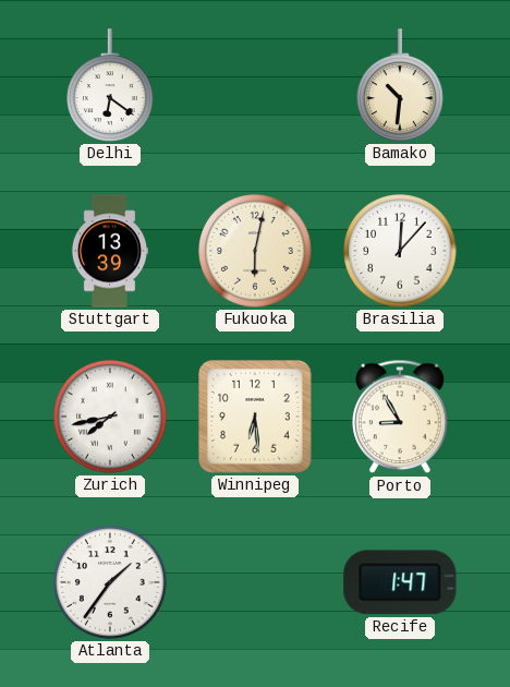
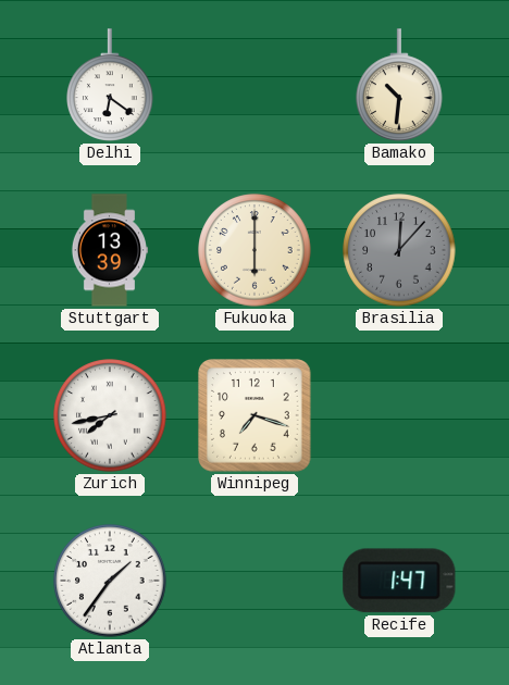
Fukuoka: 6:02 -> 6:00 (254, 250)
Brasilia dial: white -> grey (399, 250)
Winnipeg: 6:29 -> 7:18 (254, 415)
Porto: 8:55 -> none (400, 417)
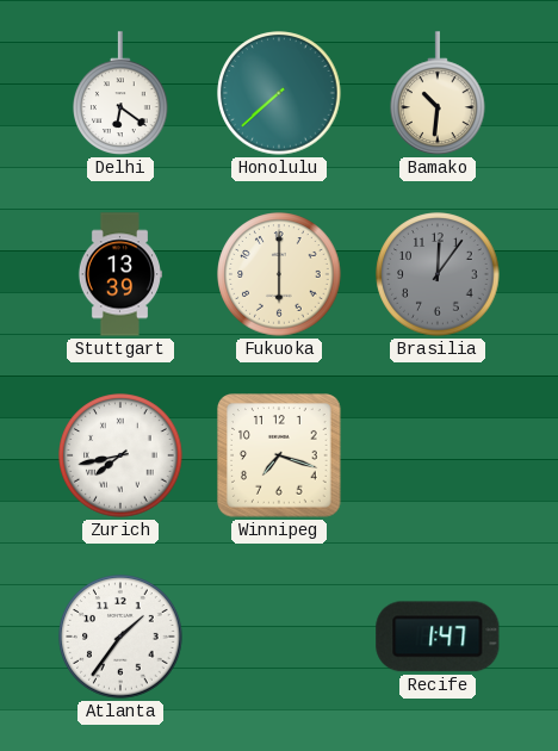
Honolulu: none -> 7:38 (279, 93)
Brasilia: 12:07 -> 12:06 (438, 274)
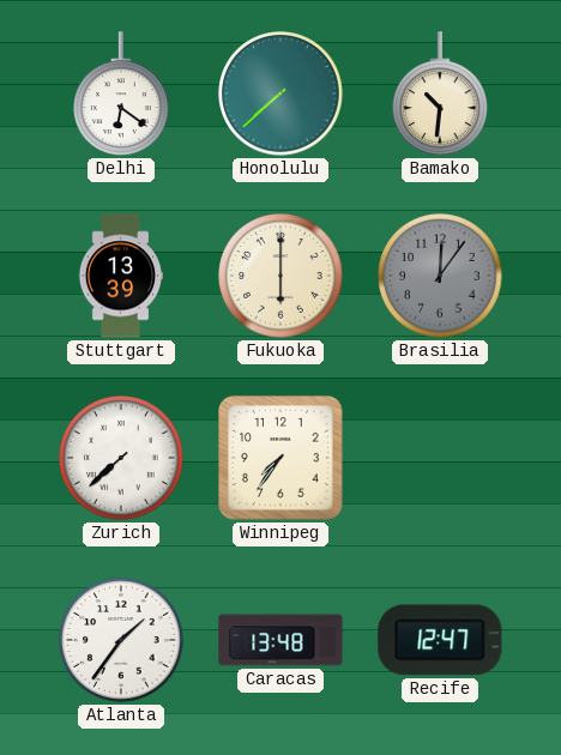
Zurich: 7:43 -> 7:38 (121, 458)
Winnipeg: 7:18 -> 7:36 (280, 458)
Caracas: none -> 13:48 (280, 640)
Recife: 1:47 -> 12:47 (440, 640)
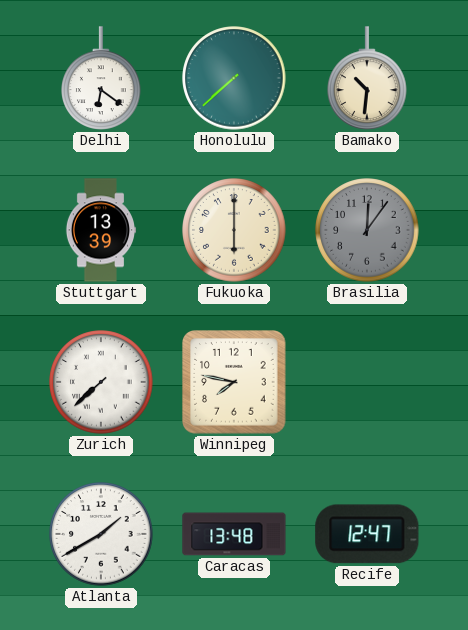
Winnipeg: 7:36 -> 7:47 (234, 382)
Atlanta: 1:36 -> 1:40 (101, 534)
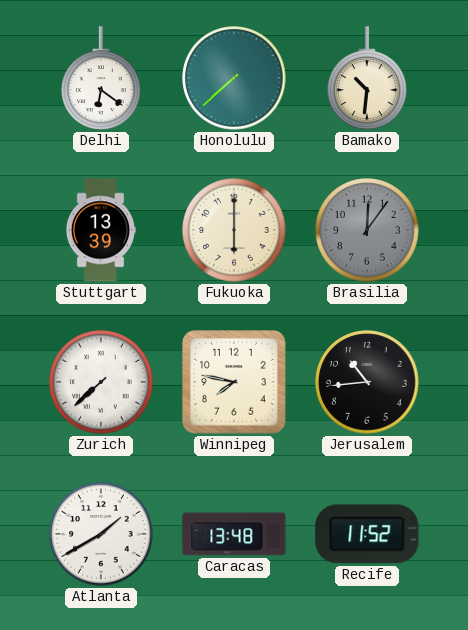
Jerusalem: none -> 10:44 (367, 382)
Recife: 12:47 -> 11:52 (367, 534)
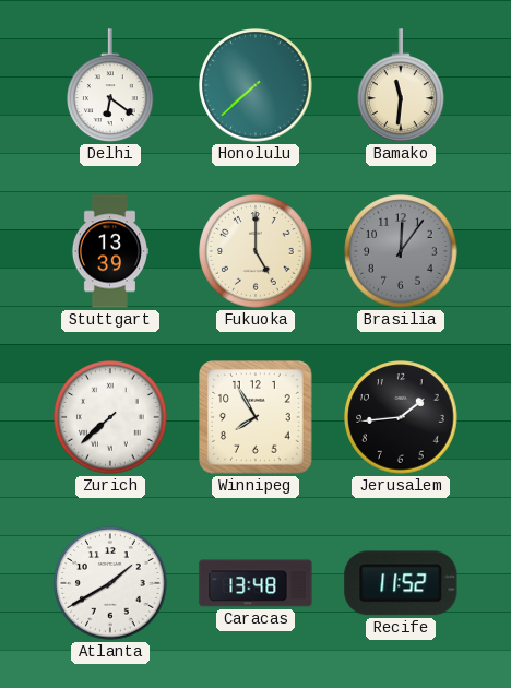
Bamako: 10:31 -> 11:31 (402, 85)
Fukuoka: 6:00 -> 5:00 (255, 251)
Winnipeg: 7:47 -> 7:55 (255, 417)
Jerusalem: 10:44 -> 1:44 (401, 417)
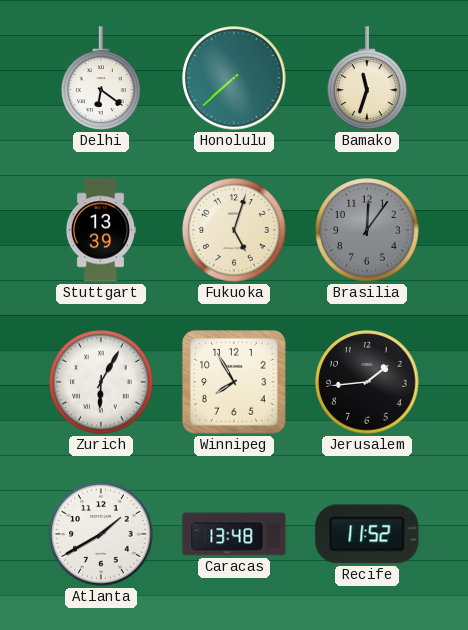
Bamako: 11:31 -> 11:33 (368, 78)
Fukuoka: 5:00 -> 5:03 (234, 230)
Zurich: 7:38 -> 6:05 (101, 382)
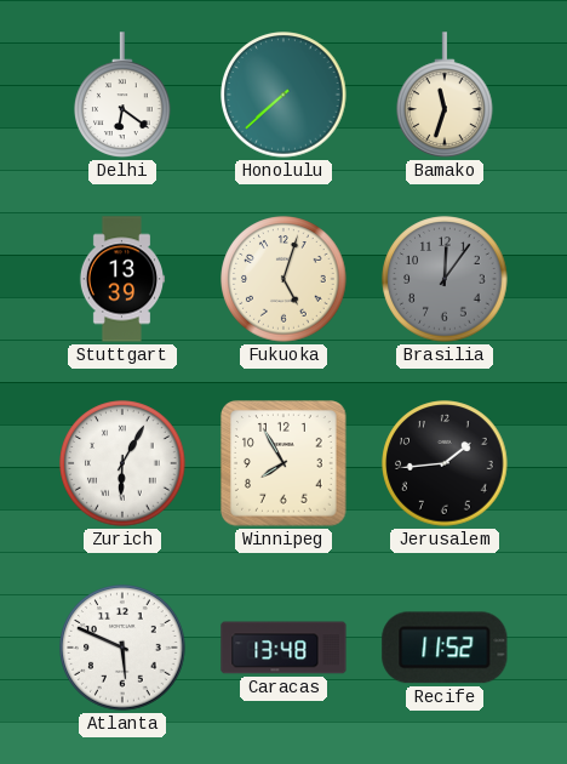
Atlanta: 1:40 -> 5:49 (122, 648)
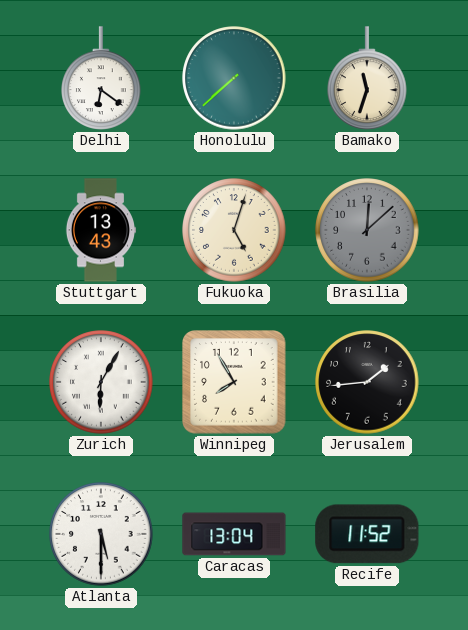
Stuttgart: 13:39 -> 13:43 (100, 230)
Brasilia: 12:06 -> 12:08 (367, 230)
Atlanta: 5:49 -> 5:30 (101, 534)
Caracas: 13:48 -> 13:04 (234, 534)
